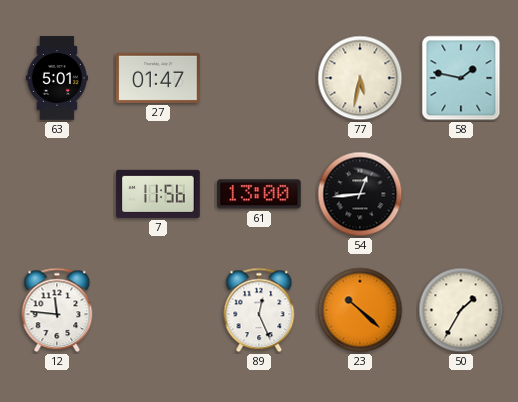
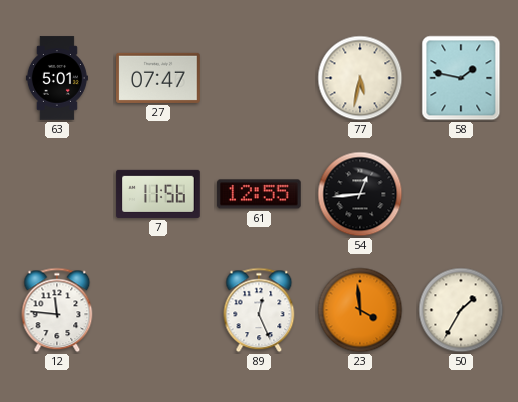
27: 01:47 -> 07:47 (158, 78)
61: 13:00 -> 12:55 (259, 194)
23: 10:22 -> 3:59 (360, 310)
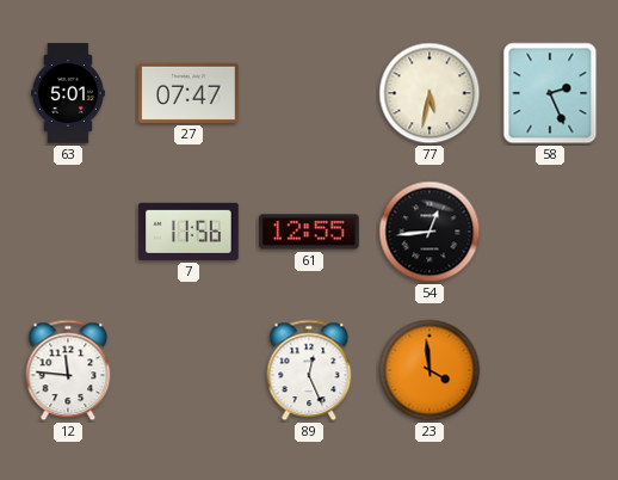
58: 1:47 -> 2:26 (550, 93)
50: 1:35 -> none (461, 310)
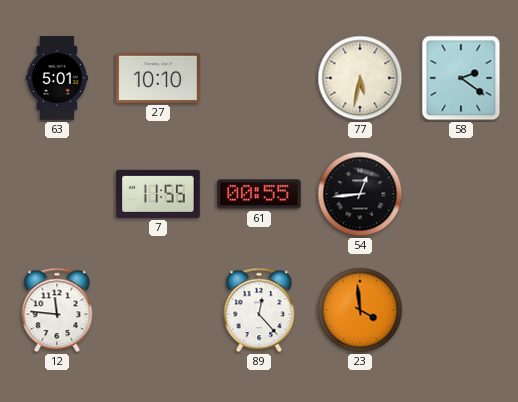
27: 07:47 -> 10:10 (158, 78)
58: 2:26 -> 2:21 (461, 78)
7: 11:56 -> 11:55 (158, 194)
61: 12:55 -> 00:55 (259, 194)
89: 12:26 -> 12:23 (259, 310)
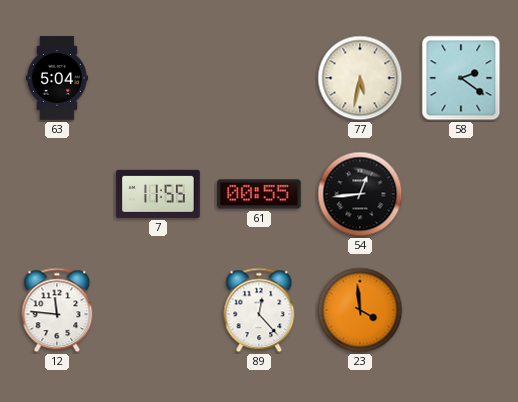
63: 5:01 -> 5:04 (57, 78)
27: 10:10 -> none (158, 78)
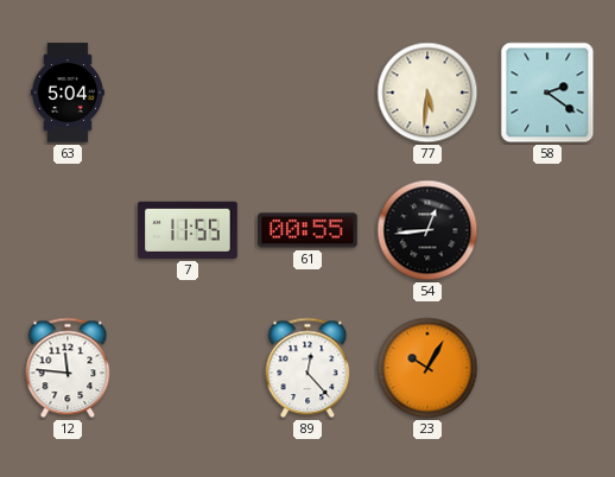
77: 5:32 -> 5:31 (427, 93)
23: 3:59 -> 10:05 (427, 368)
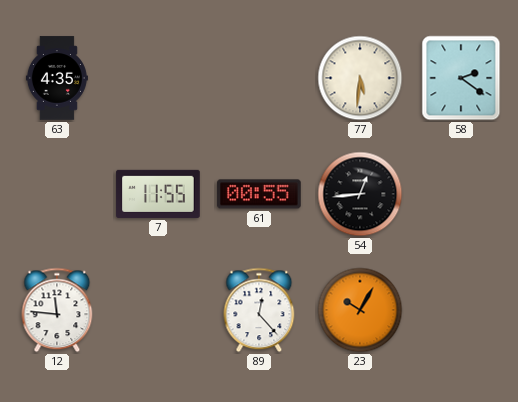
63: 5:04 -> 4:35 (57, 78)
